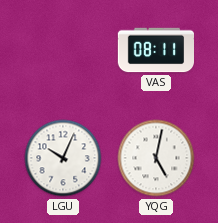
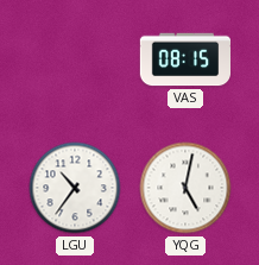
VAS: 08:11 -> 08:15 (184, 59)
LGU: 10:04 -> 10:36 (75, 188)
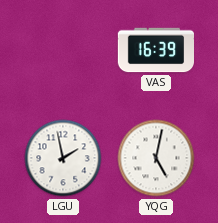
VAS: 08:15 -> 16:39 (155, 50)
LGU: 10:36 -> 1:58 (63, 158)
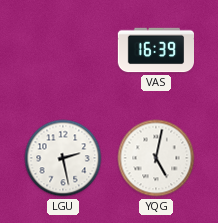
LGU: 1:58 -> 2:28 (63, 158)
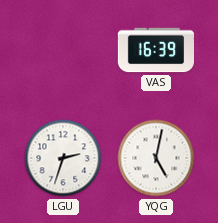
LGU: 2:28 -> 2:33 (63, 158)
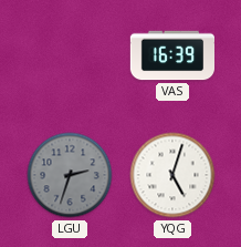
LGU dial: white -> grey (70, 175)
YQG: 5:02 -> 5:03 (172, 175)
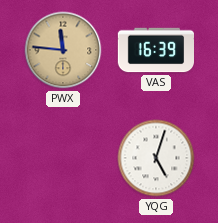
PWX: none -> 11:46 (63, 50)
LGU: 2:33 -> none (70, 175)
